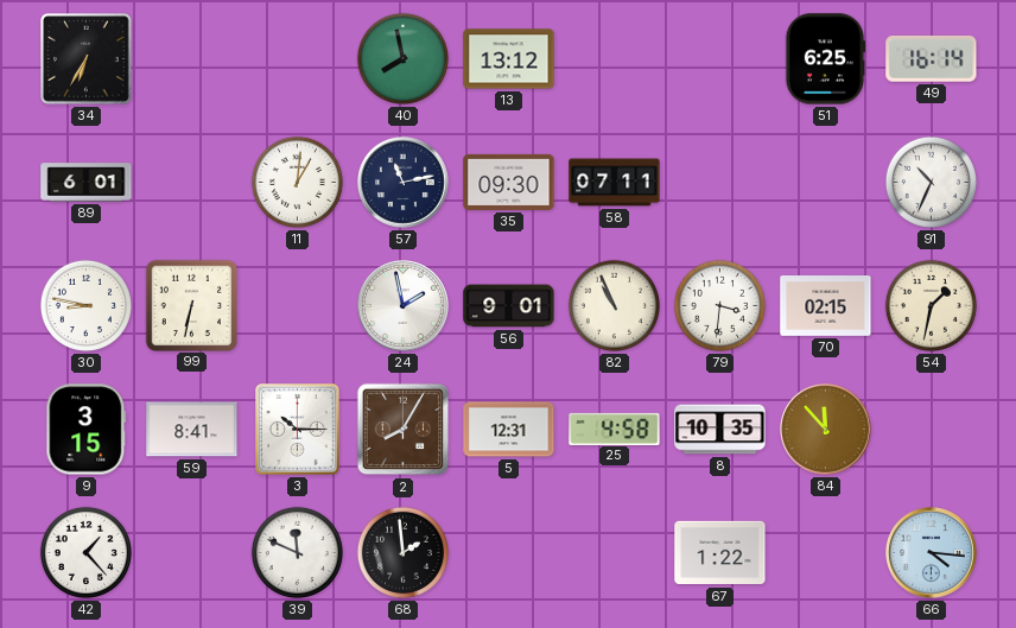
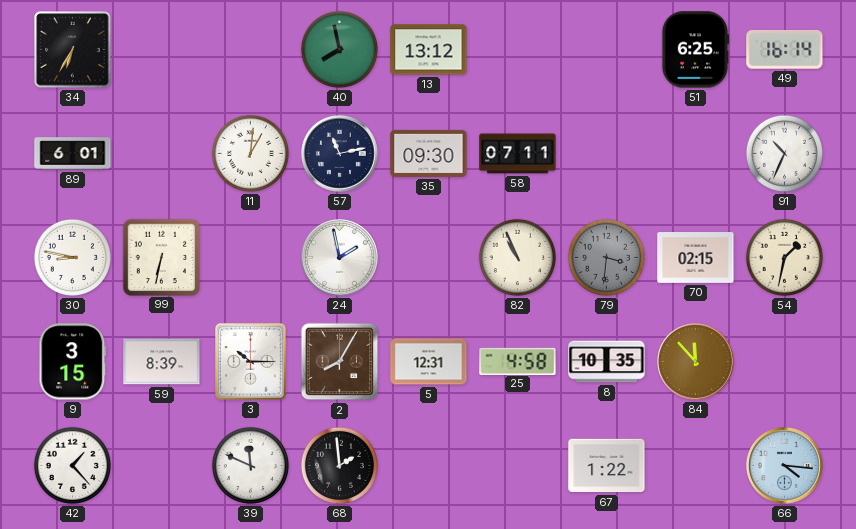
56: 9:01 -> none (509, 306)
79 dial: white -> grey (606, 257)
59: 8:41 -> 8:39 (162, 362)
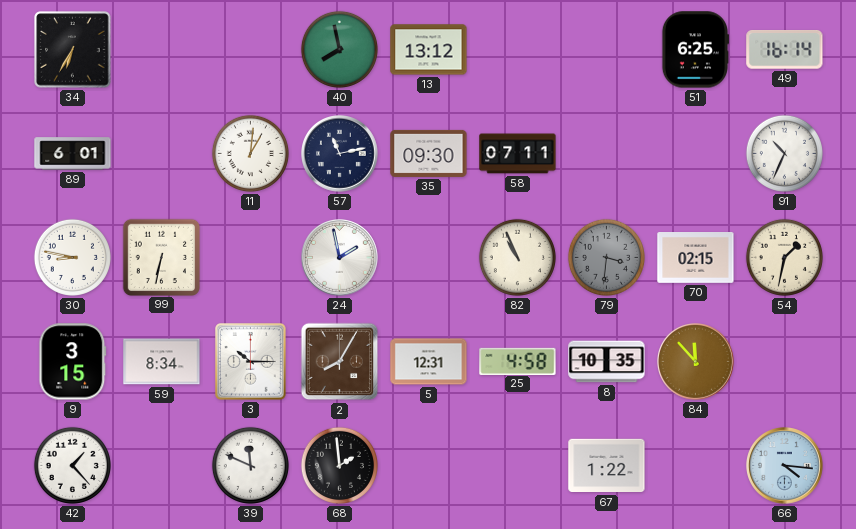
59: 8:39 -> 8:34 (162, 362)
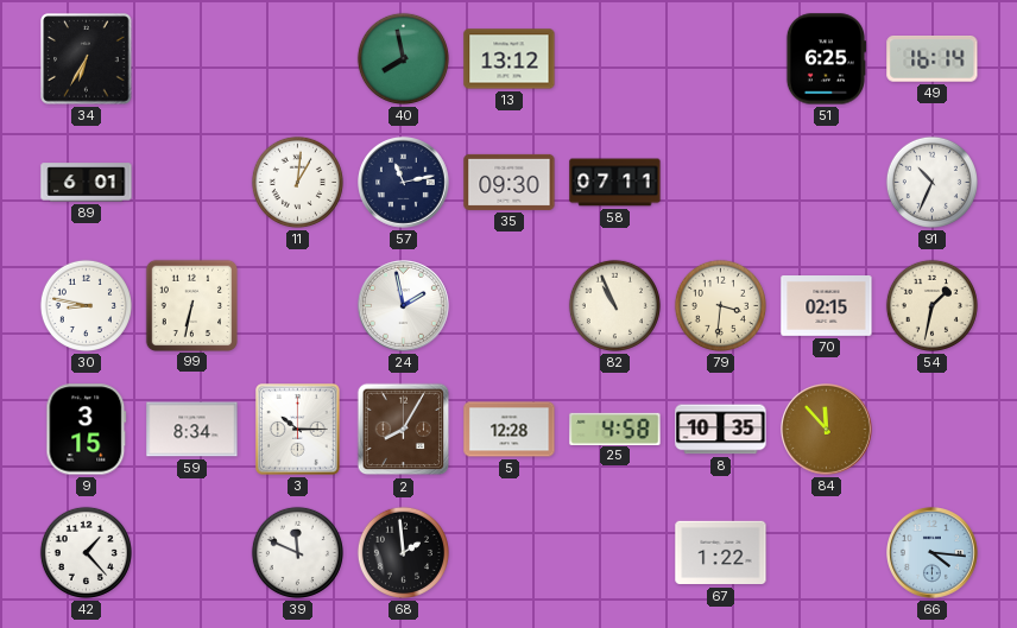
79 dial: grey -> cream (720, 305)
5: 12:31 -> 12:28 (510, 430)
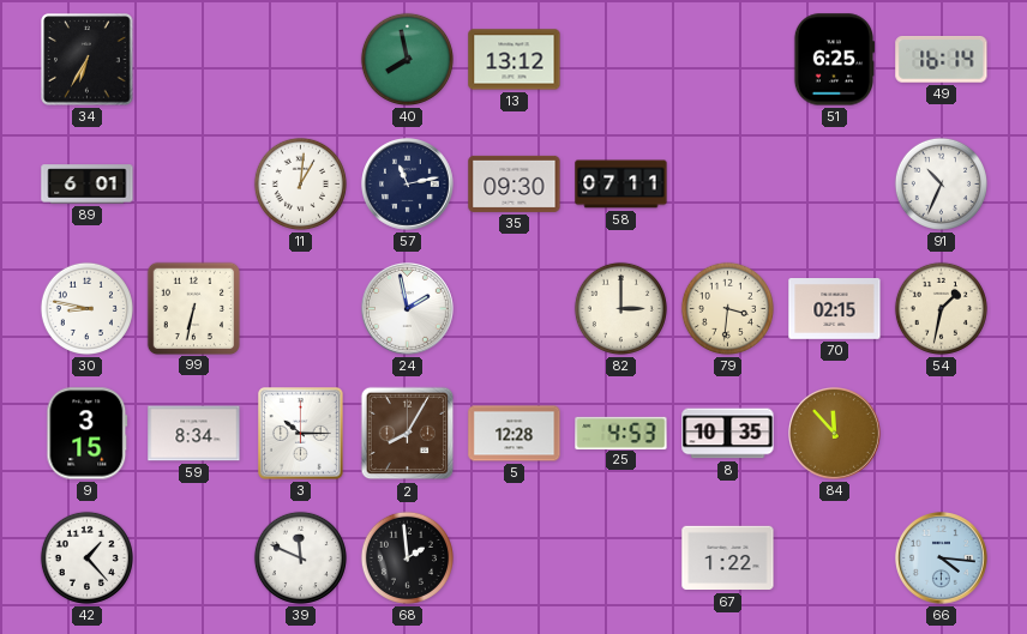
82: 10:56 -> 3:00 (620, 308)
25: 4:58 -> 4:53 (621, 433)
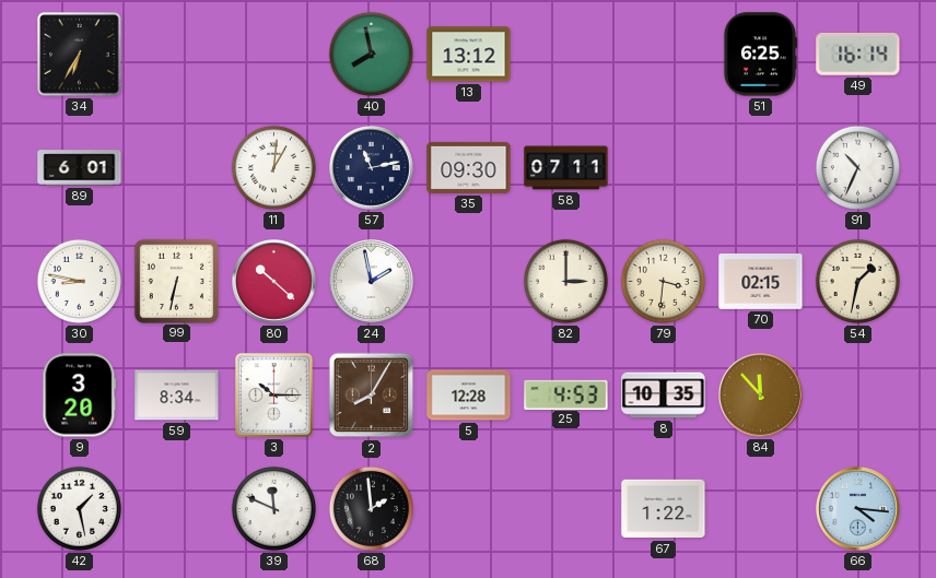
80: none -> 10:22 (274, 282)
9: 3:15 -> 3:20 (80, 396)
42: 1:23 -> 1:28 (79, 508)
